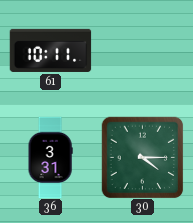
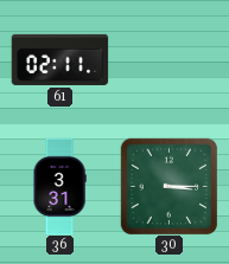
61: 10:11 -> 02:11 (59, 59)
30: 4:15 -> 3:15 (168, 186)
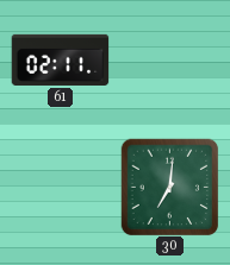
36: 3:31 -> none (59, 186)
30: 3:15 -> 7:01 (169, 187)
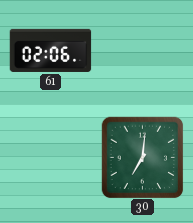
61: 02:11 -> 02:06 (50, 50)
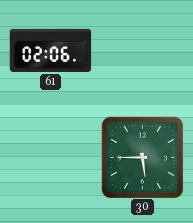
30: 7:01 -> 5:45 (142, 157)
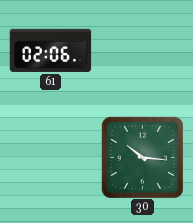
30: 5:45 -> 10:16 (142, 157)
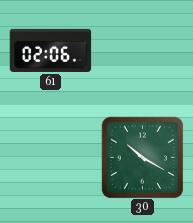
30: 10:16 -> 10:20 (142, 157)
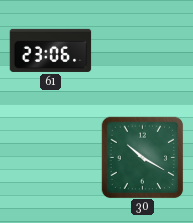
61: 02:06 -> 23:06 (50, 50)
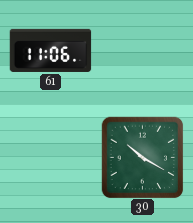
61: 23:06 -> 11:06 (50, 50)
